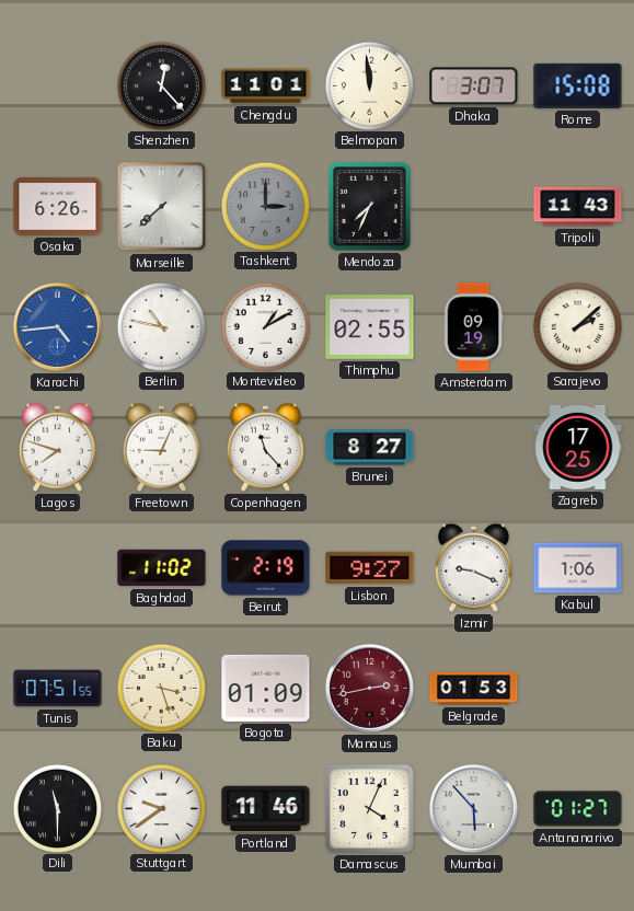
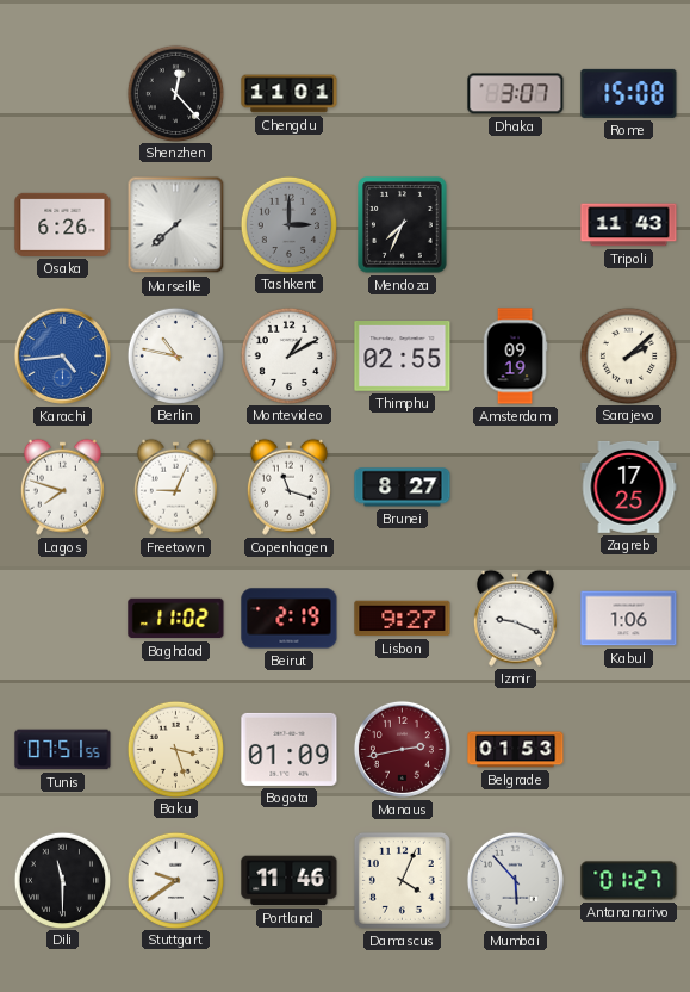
Belmopan: 11:59 -> none (369, 85)
Copenhagen: 11:23 -> 11:18 (288, 486)
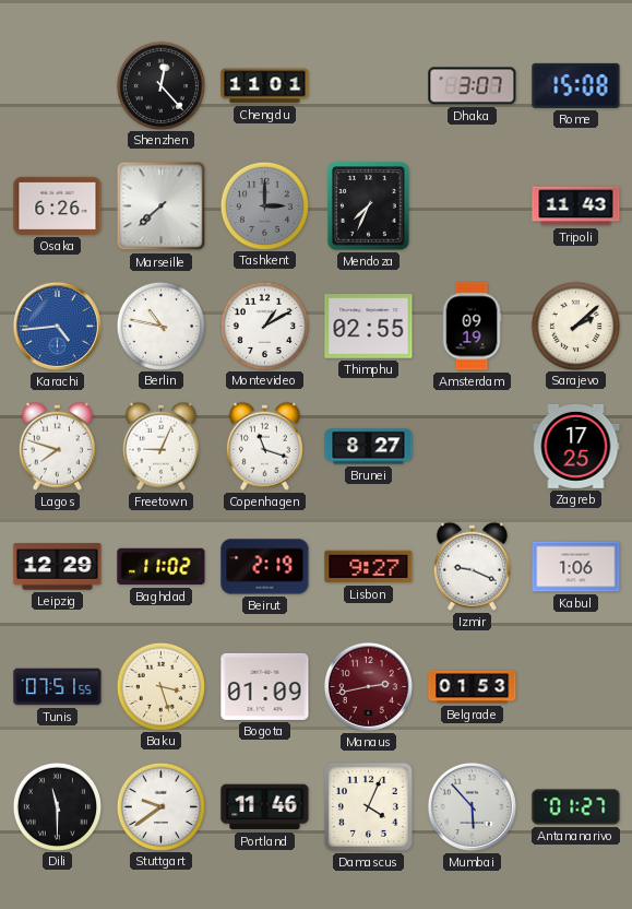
Leipzig: none -> 12:29 (58, 567)
